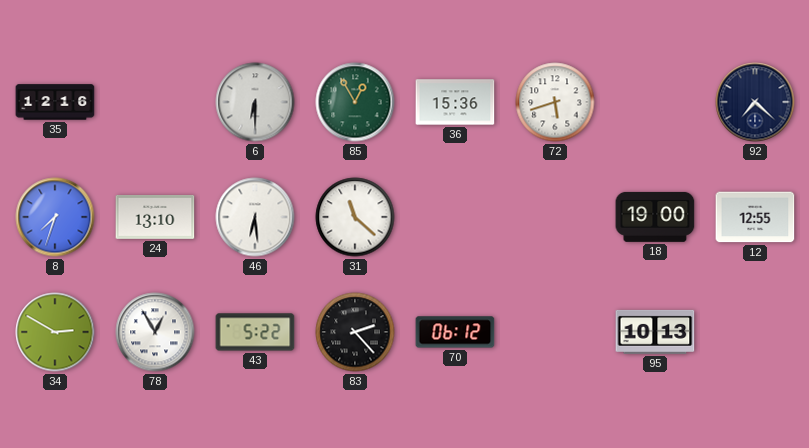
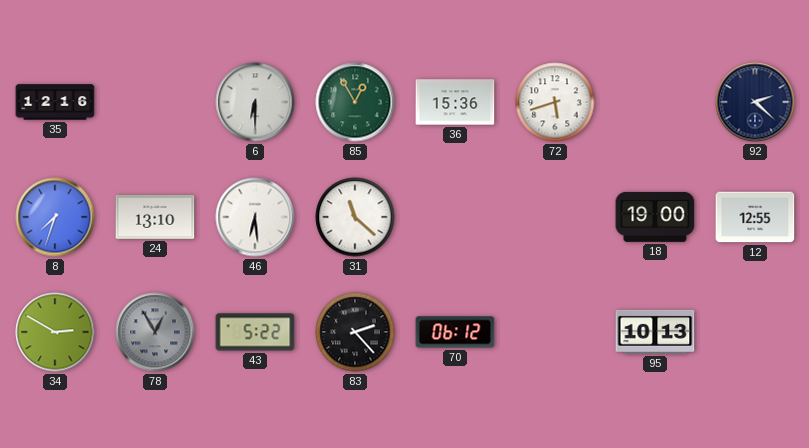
92: 7:22 -> 2:22 (755, 102)
78 dial: white -> grey (155, 332)
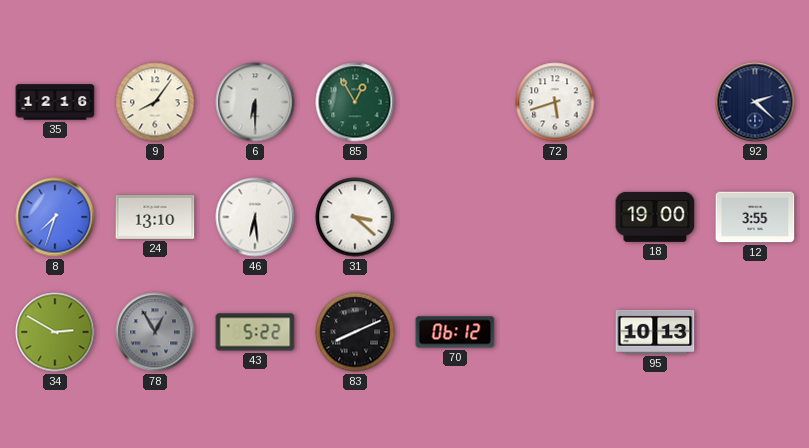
9: none -> 8:06 (155, 102)
36: 15:36 -> none (455, 102)
31: 11:22 -> 3:22 (355, 217)
12: 12:55 -> 3:55 (755, 217)
83: 2:23 -> 8:11 (355, 332)
